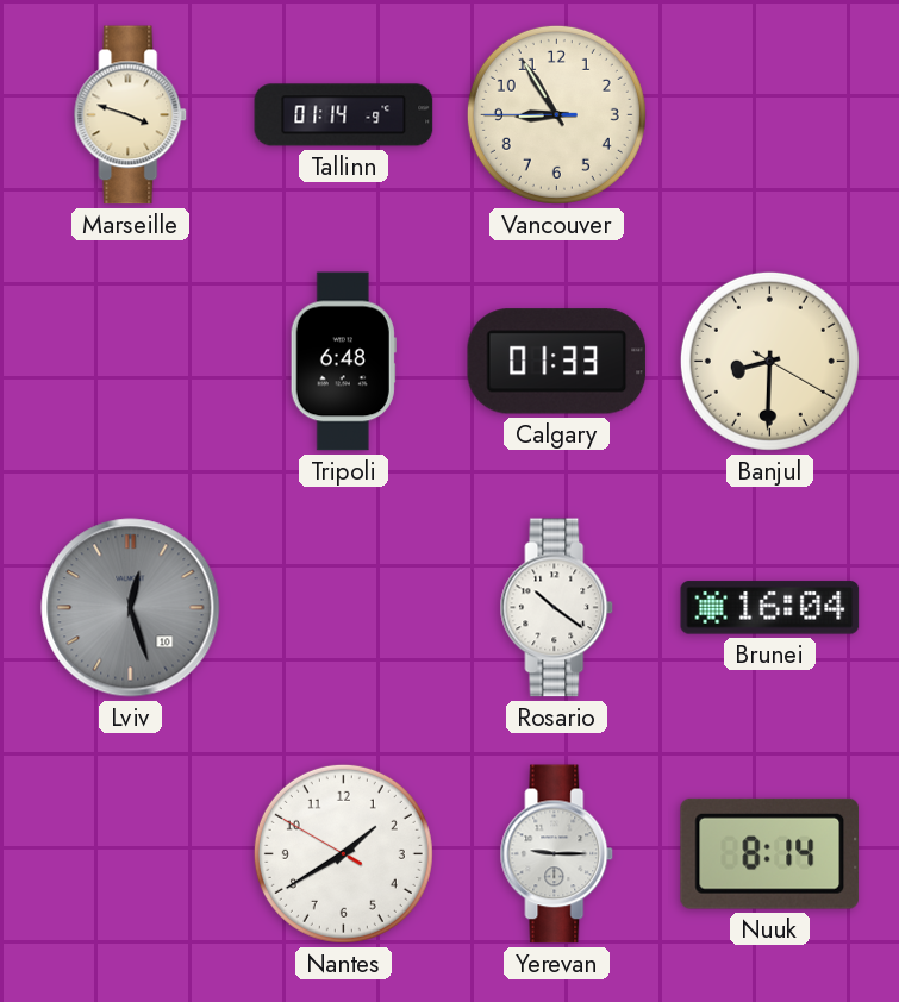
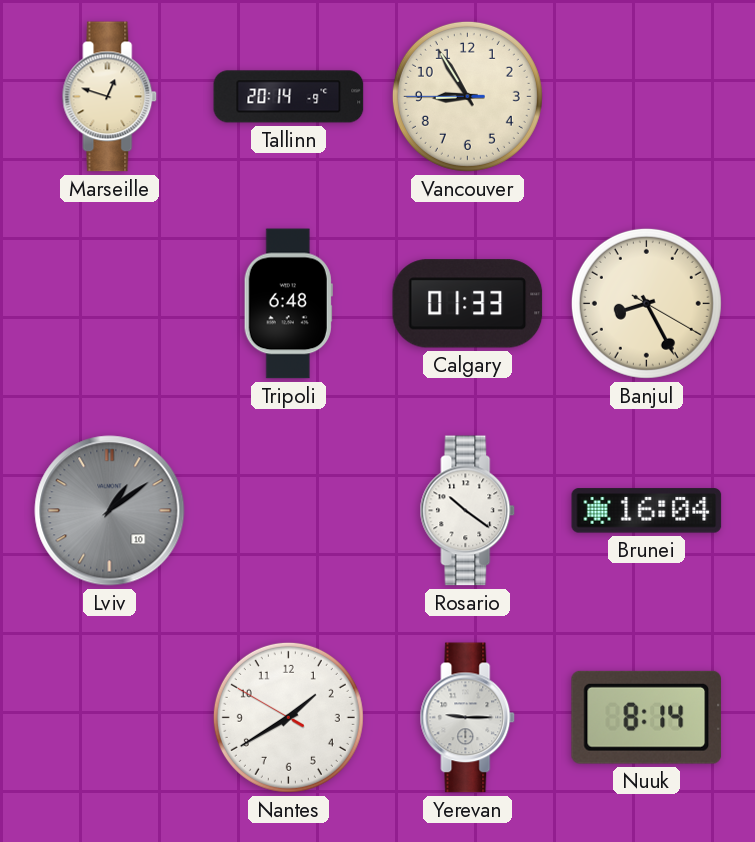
Marseille: 3:48 -> 12:48 (110, 97)
Tallinn: 01:14 -> 20:14 (289, 97)
Banjul: 8:30 -> 8:25 (646, 303)
Lviv: 12:27 -> 1:09 (110, 511)
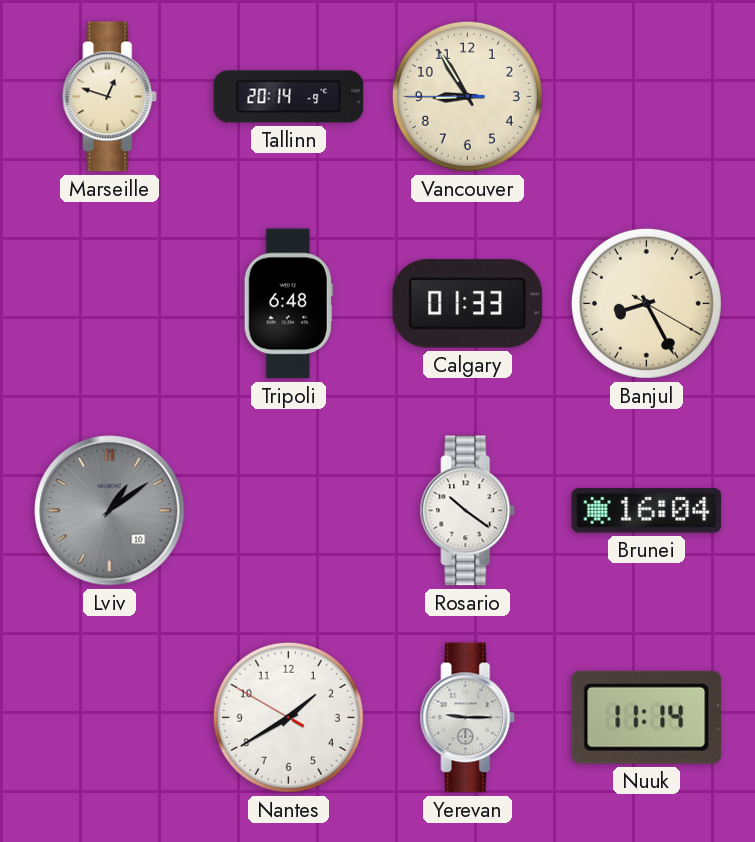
Nuuk: 8:14 -> 11:14 (646, 717)
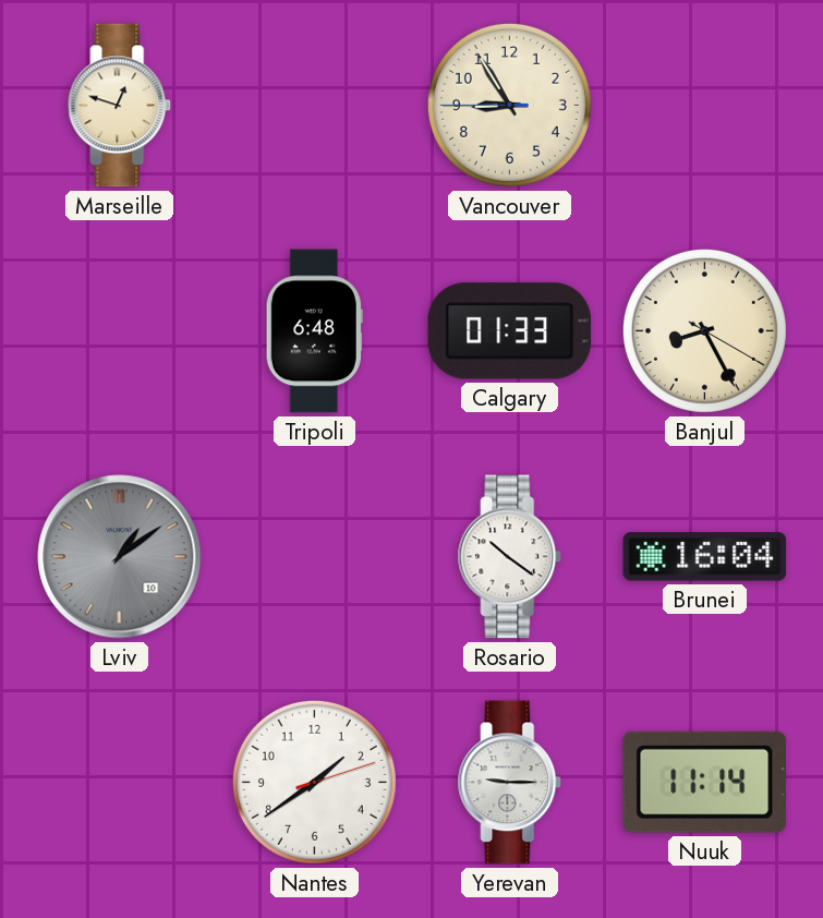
Tallinn: 20:14 -> none (289, 97)
Nantes: 1:39:50 -> 1:39:12 (314, 782)
